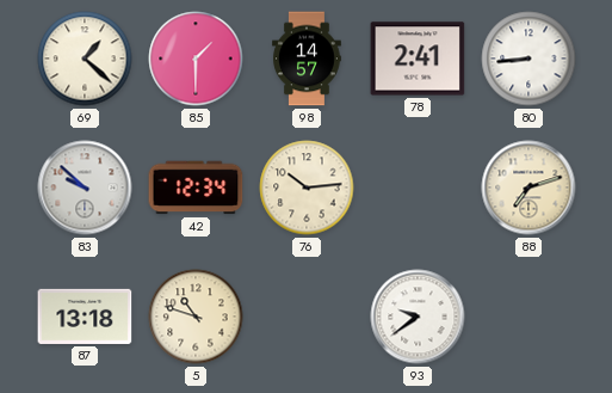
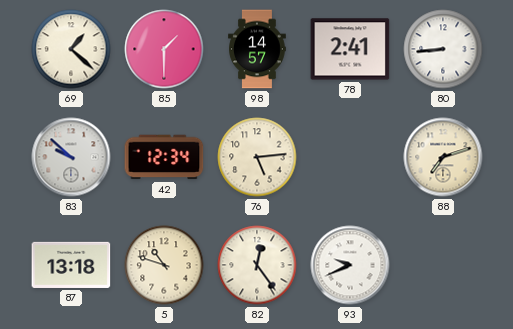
76: 10:14 -> 5:14 (257, 157)
82: none -> 12:24 (257, 265)
93: 9:39 -> 9:41 (350, 265)
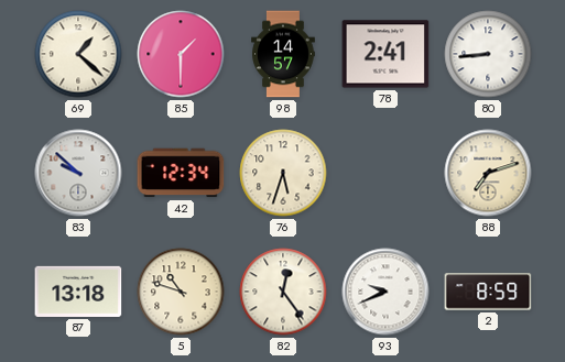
76: 5:14 -> 5:33 (283, 173)
2: none -> 8:59 (488, 292)
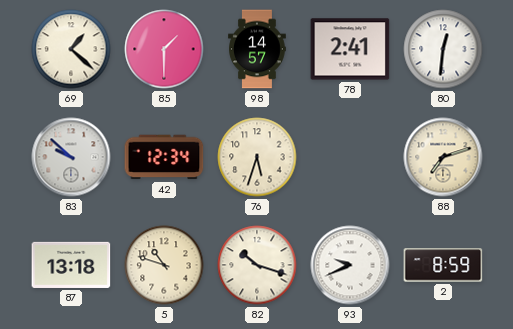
80: 8:44 -> 12:31 (443, 49)
82: 12:24 -> 10:18 (257, 265)
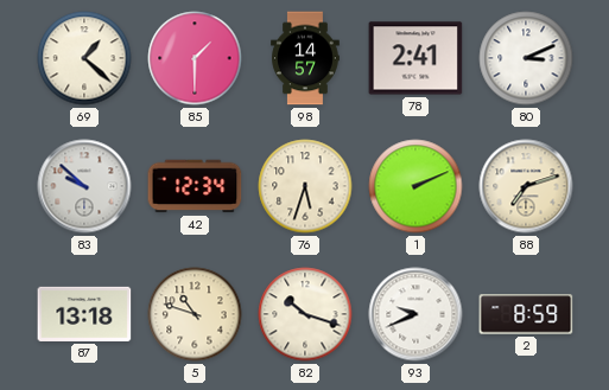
80: 12:31 -> 3:11 (526, 58)
1: none -> 2:11 (415, 186)
